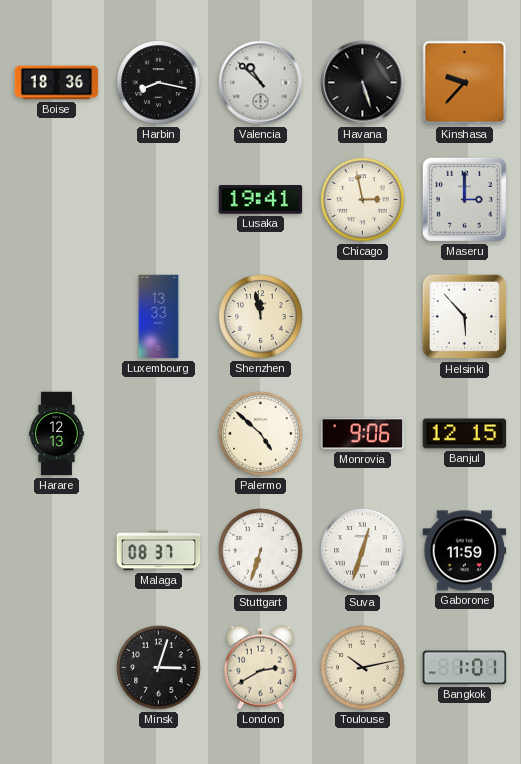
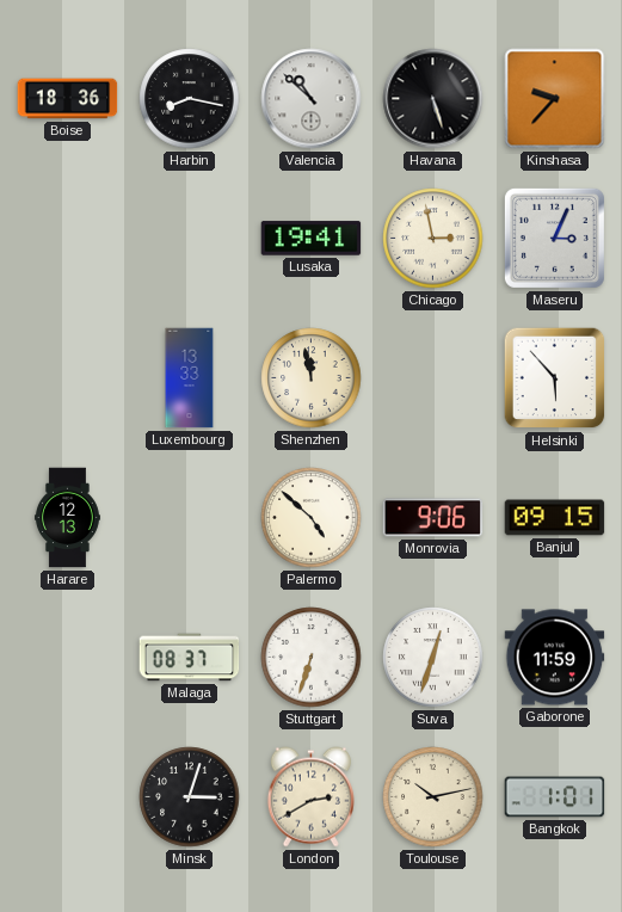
Maseru: 3:00 -> 3:04 (554, 238)
Banjul: 12:15 -> 09:15 (555, 518)
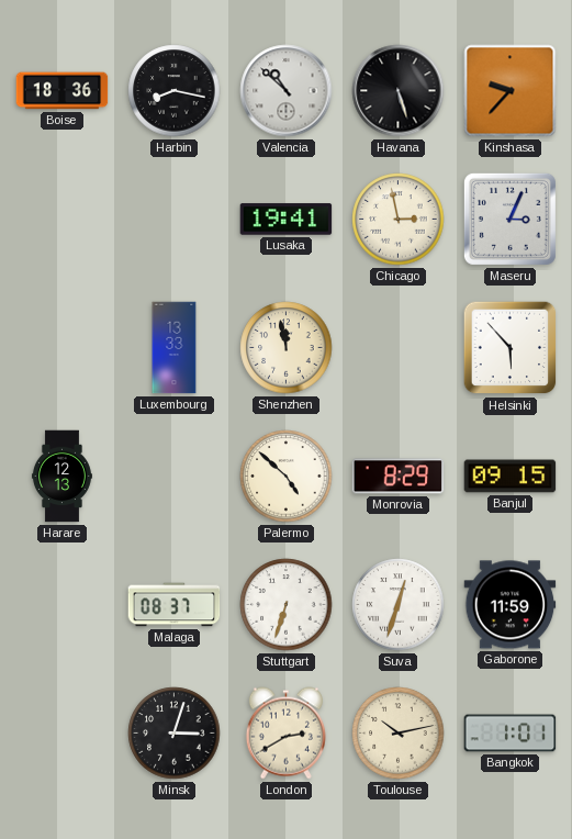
Monrovia: 9:06 -> 8:29 (399, 477)
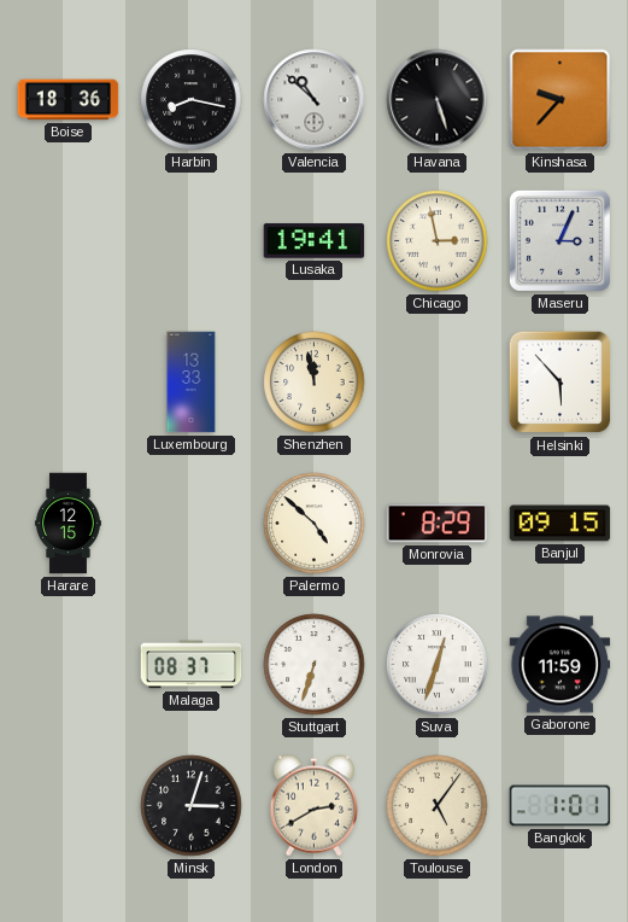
Harare: 12:13 -> 12:15 (68, 524)
Toulouse: 10:13 -> 5:06 (438, 806)
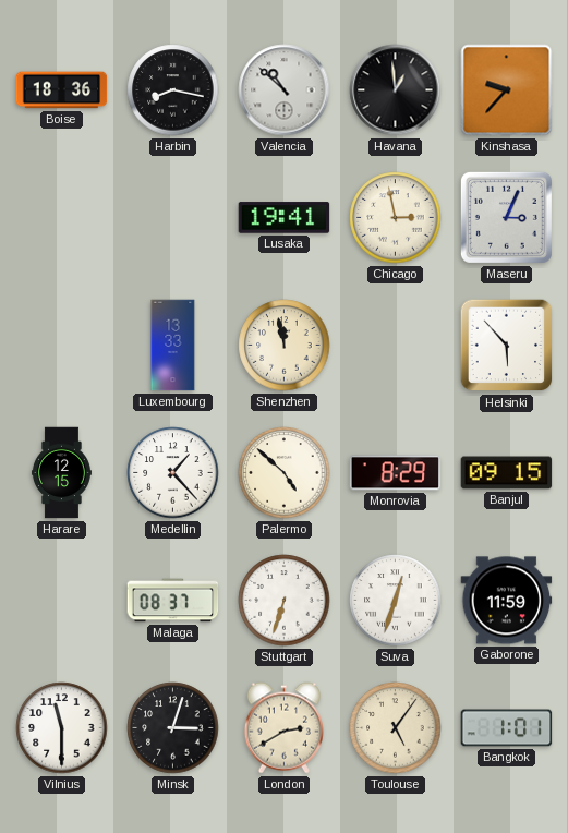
Havana: 5:27 -> 12:59 (396, 90)
Medellin: none -> 1:23 (173, 473)
Vilnius: none -> 11:30 (62, 728)
